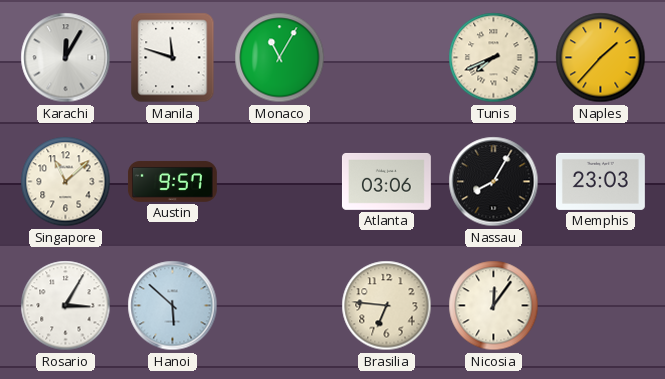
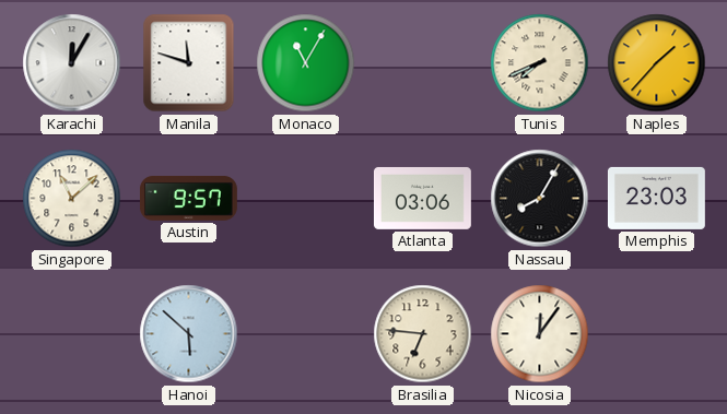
Rosario: 3:05 -> none (66, 306)
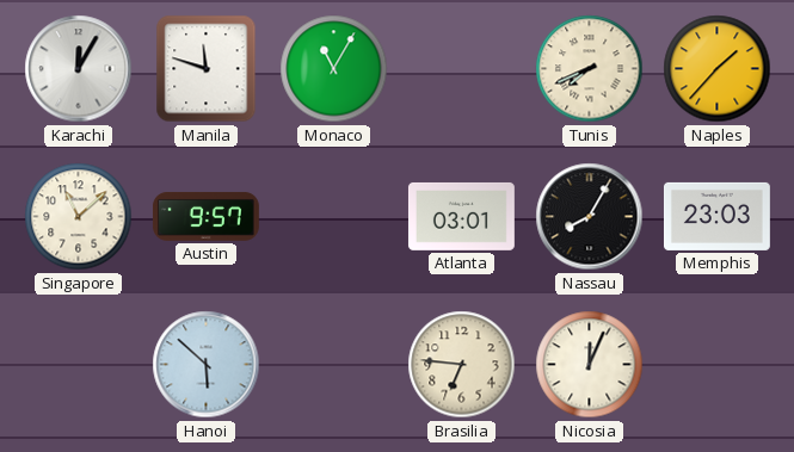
Atlanta: 03:06 -> 03:01 (461, 216)
Nicosia: 12:06 -> 12:04 (590, 365)
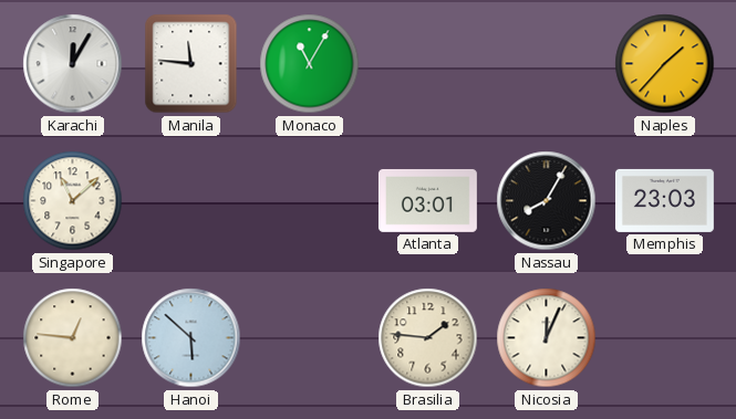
Manila: 11:48 -> 11:46 (191, 64)
Tunis: 7:41 -> none (590, 69)
Austin: 9:57 -> none (205, 216)
Rome: none -> 12:46 (73, 338)
Brasilia: 6:46 -> 1:46 (428, 338)
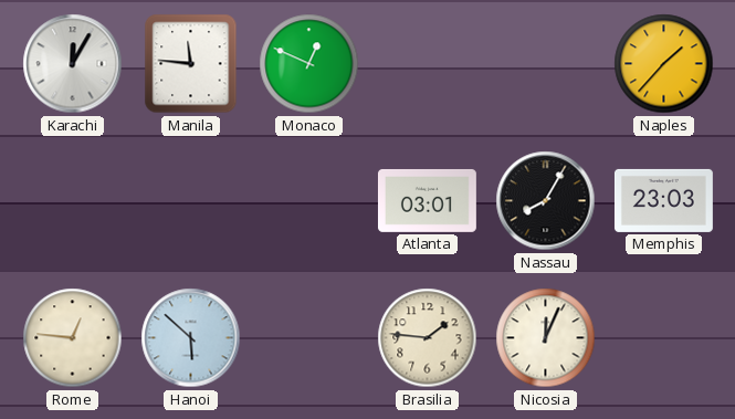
Monaco: 11:05 -> 12:49 (309, 64)
Singapore: 11:08 -> none (73, 201)
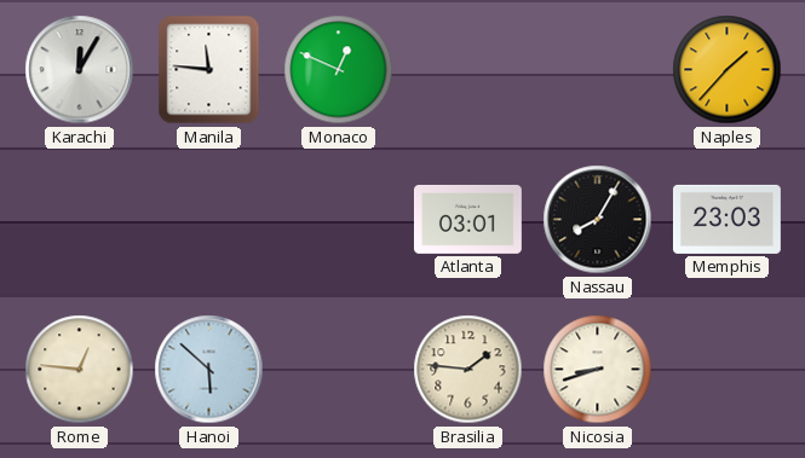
Nicosia: 12:04 -> 8:42 (598, 370)
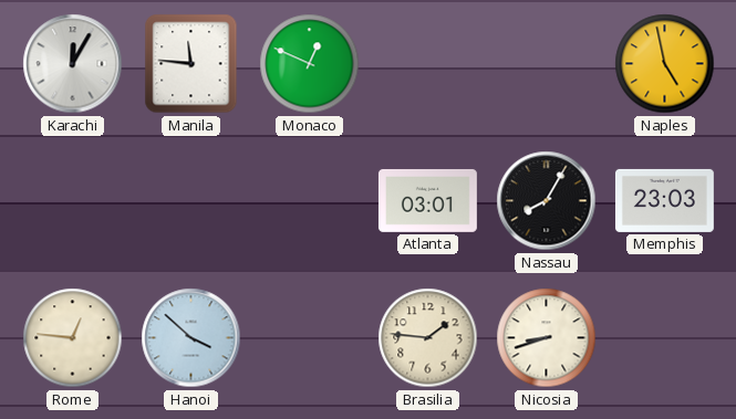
Naples: 1:37 -> 4:58 (665, 64)
Hanoi: 5:52 -> 3:52 (191, 338)
